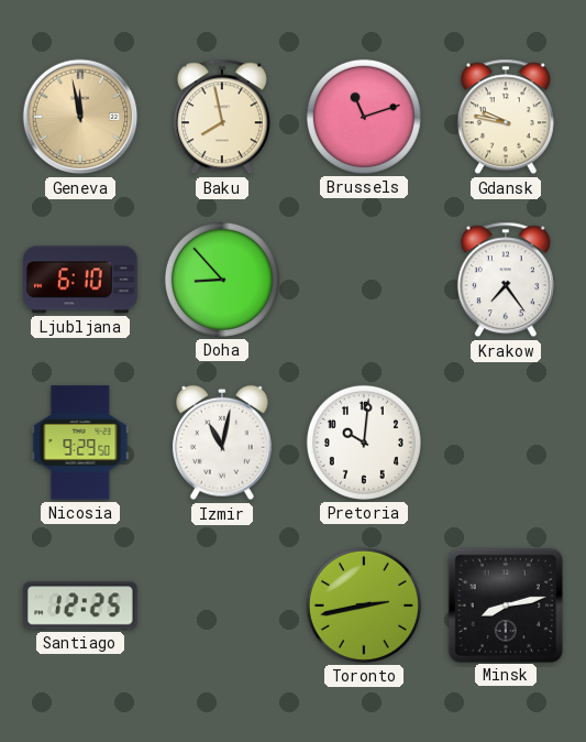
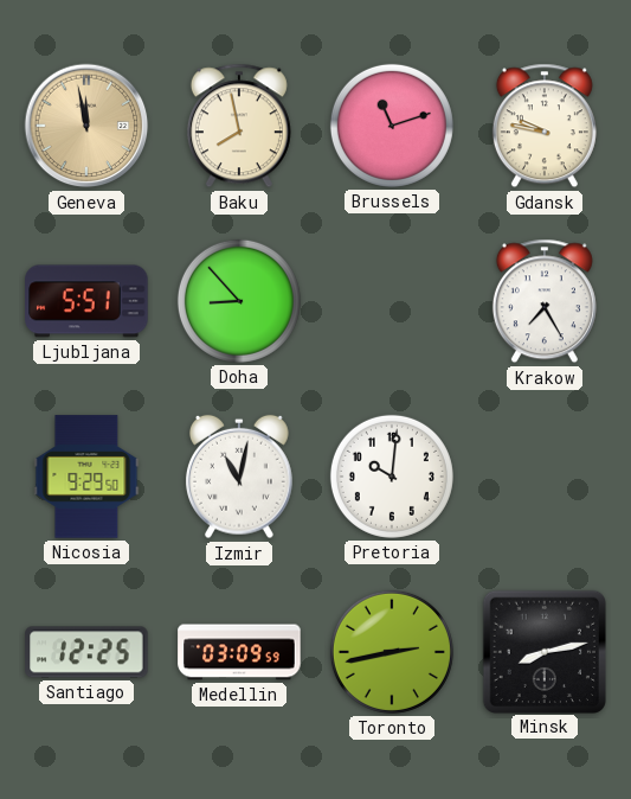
Ljubljana: 6:10 -> 5:51 (86, 301)
Krakow: 7:24 -> 7:25 (545, 301)
Medellin: none -> 03:09 (239, 652)
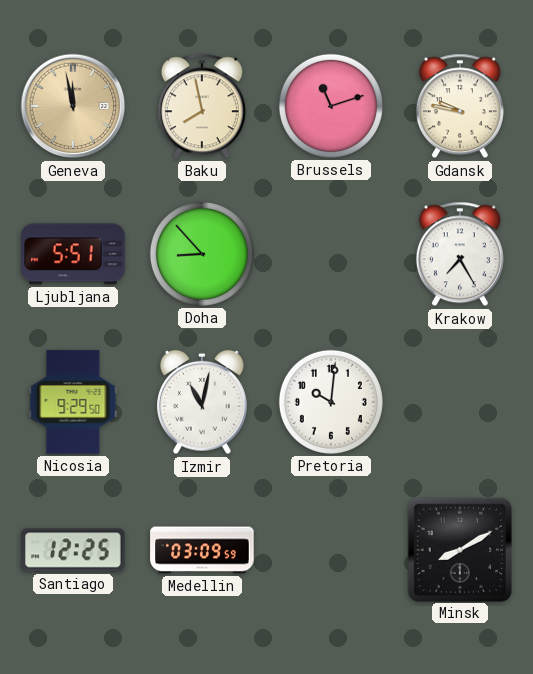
Toronto: 2:43 -> none (392, 652)
Minsk: 8:13 -> 8:10 (459, 549)
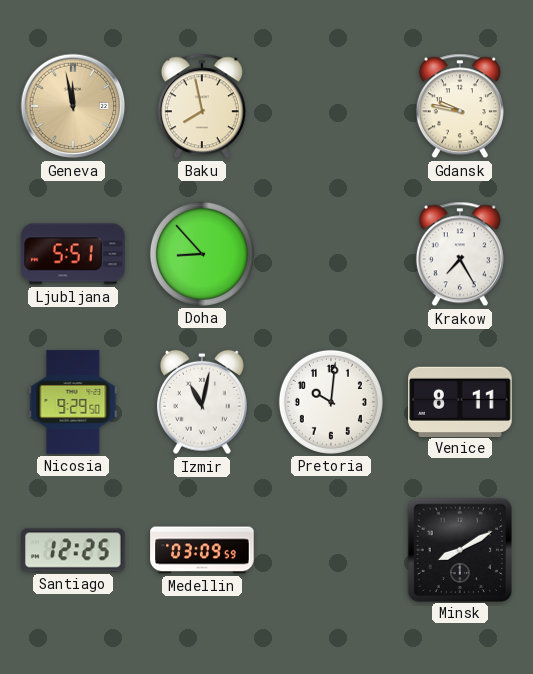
Brussels: 11:12 -> none (331, 106)
Venice: none -> 8:11 (460, 401)
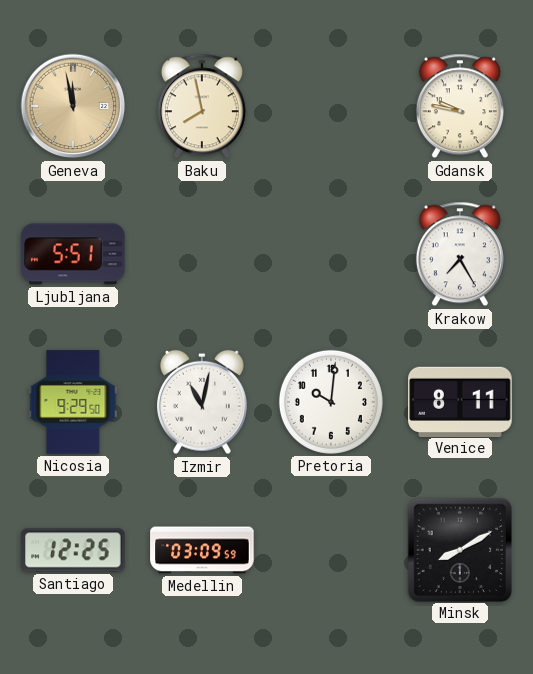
Doha: 8:53 -> none (202, 254)
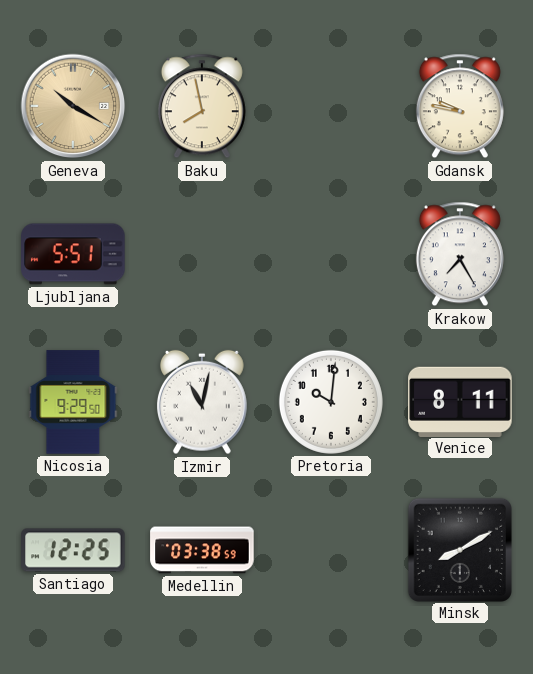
Geneva: 11:58 -> 10:20 (73, 106)
Medellin: 03:09 -> 03:38 (202, 550)
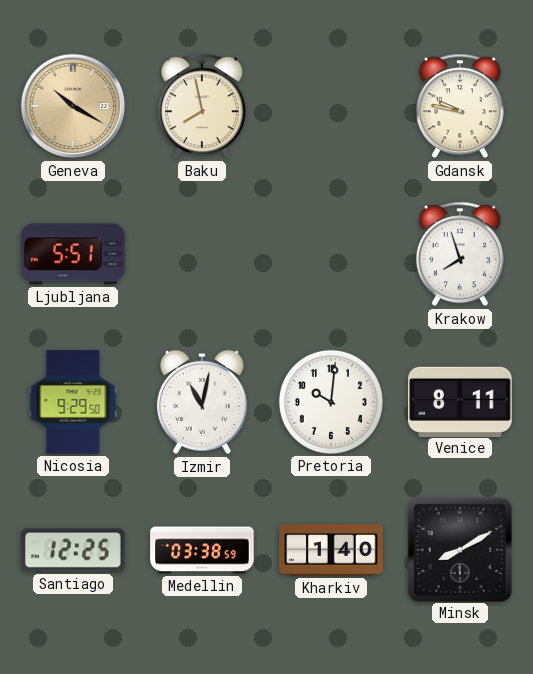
Krakow: 7:25 -> 7:57 (460, 254)
Kharkiv: none -> 1:40 (331, 550)
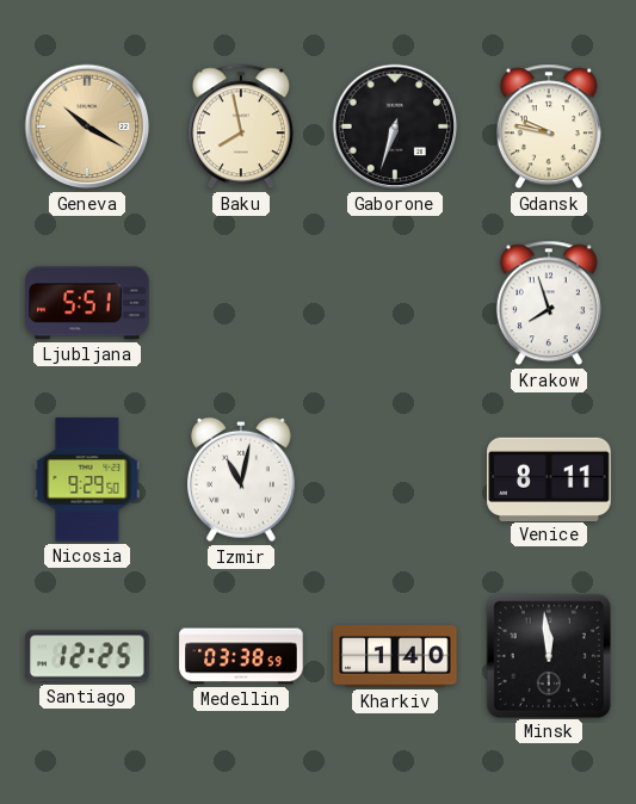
Gaborone: none -> 6:33 (395, 126)
Pretoria: 10:01 -> none (331, 402)
Minsk: 8:10 -> 11:59 (548, 655)
